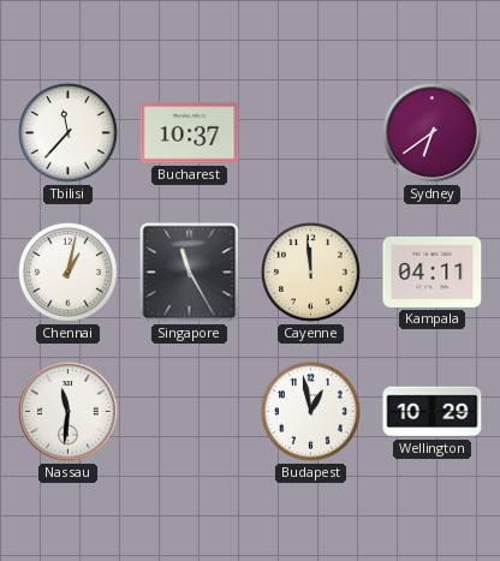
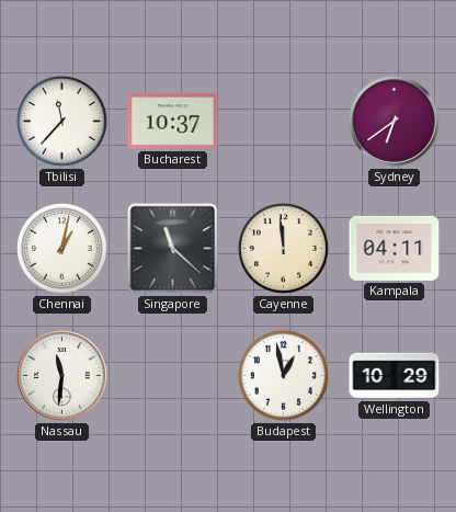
Singapore: 11:25 -> 11:22 (173, 249)
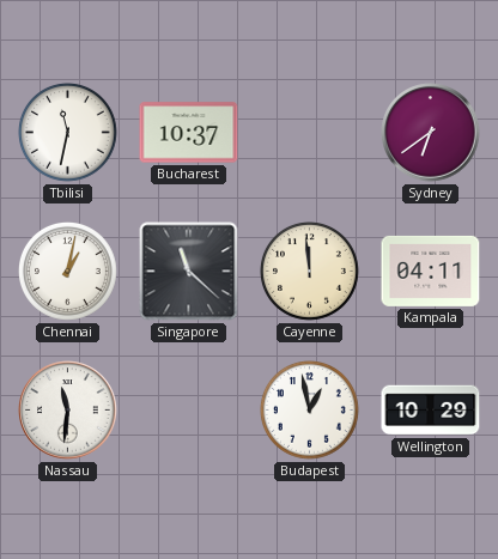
Tbilisi: 11:37 -> 11:32 (68, 133)
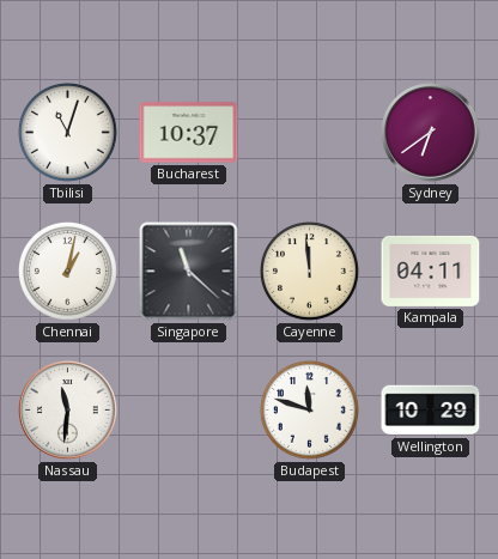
Tbilisi: 11:32 -> 11:03 (68, 133)
Budapest: 12:58 -> 11:48 (310, 411)
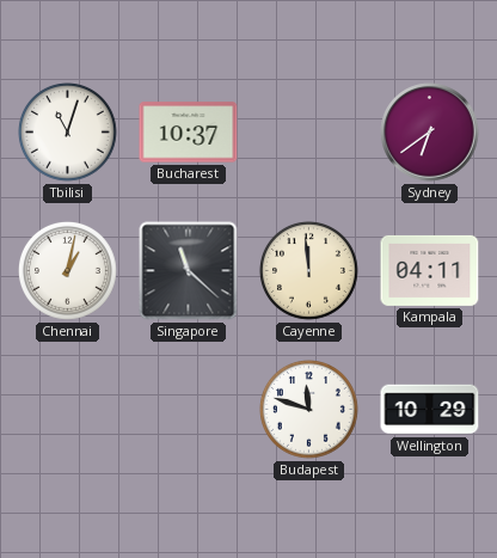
Nassau: 11:31 -> none (68, 411)
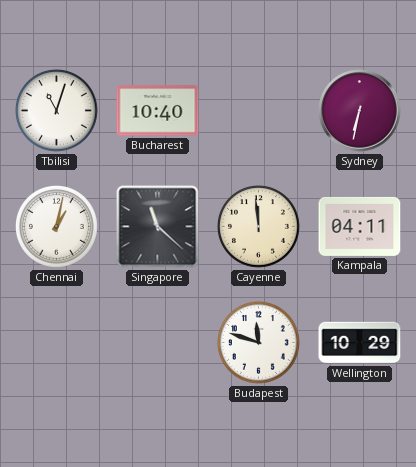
Bucharest: 10:37 -> 10:40 (158, 111)
Sydney: 6:39 -> 6:32 (360, 111)
